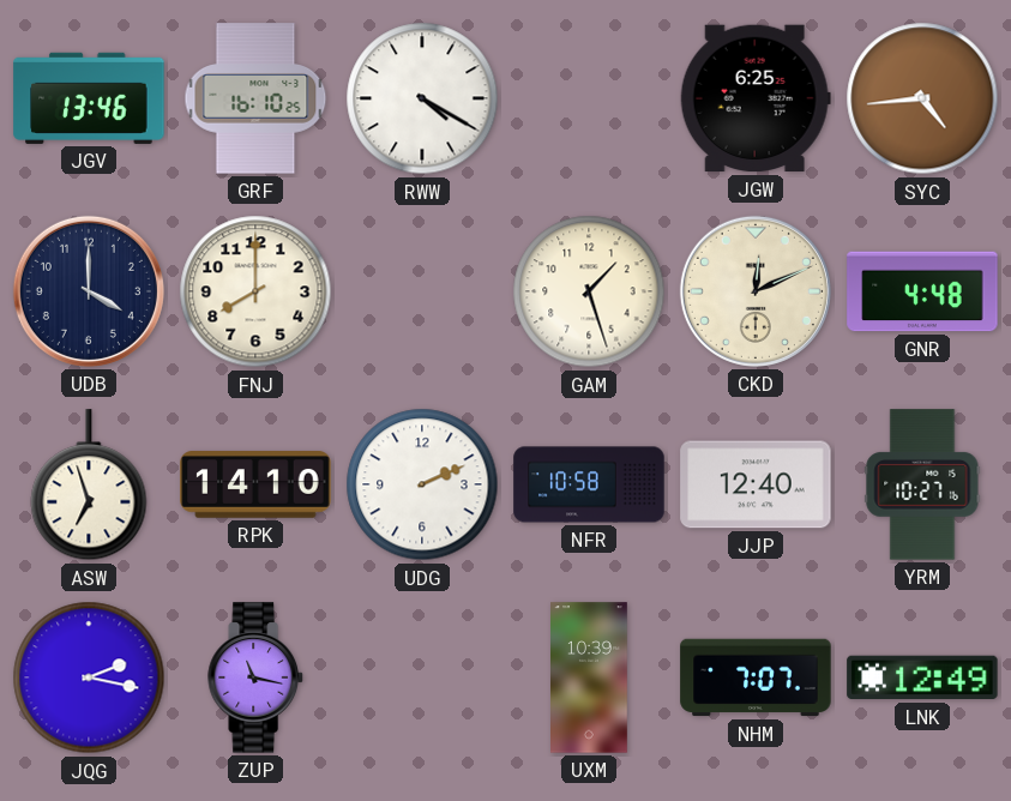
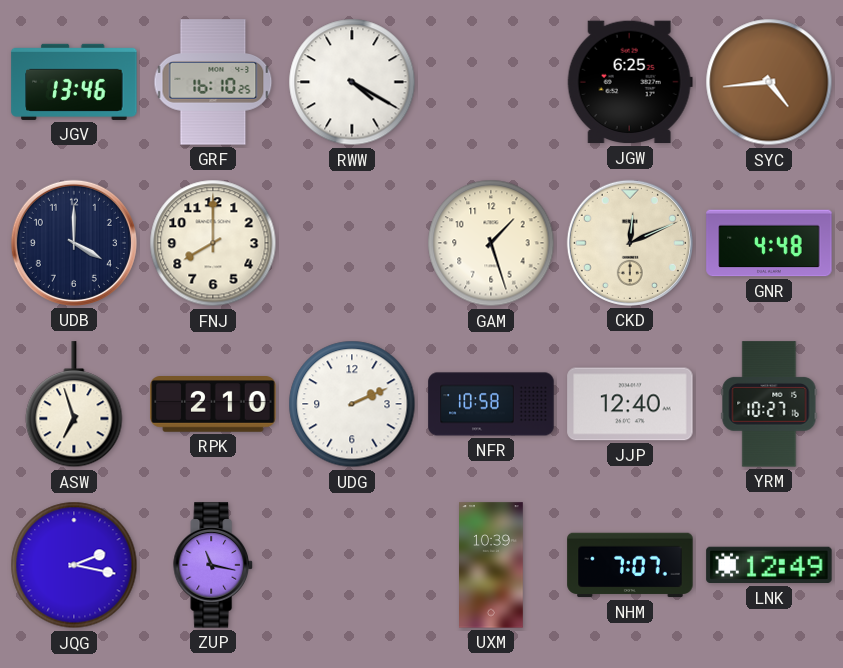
RPK: 14:10 -> 2:10 (213, 405)
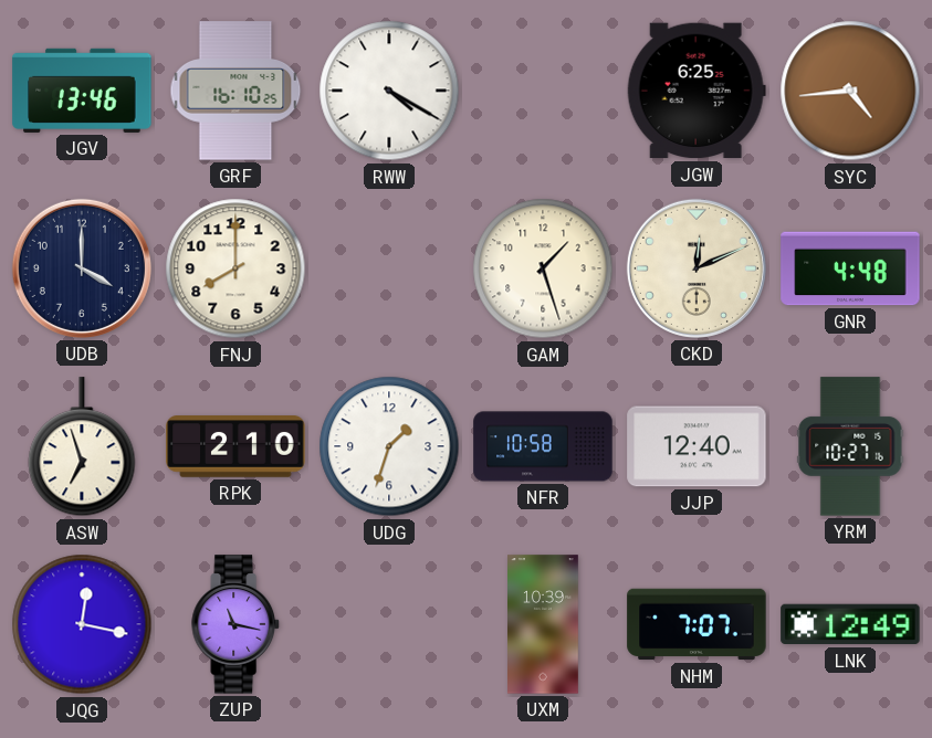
UDG: 2:11 -> 1:33 (389, 446)
JQG: 2:17 -> 12:17 (82, 624)
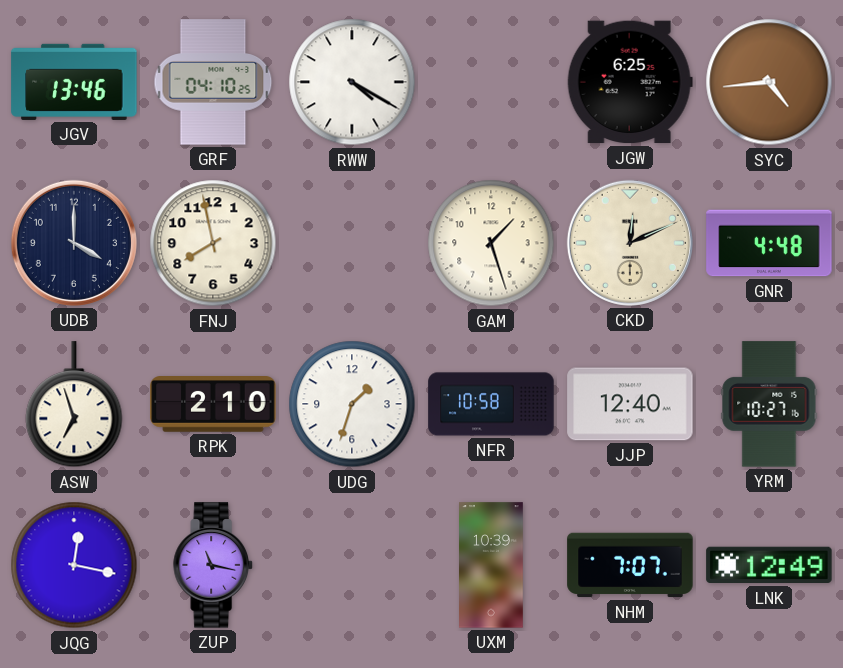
GRF: 16:10 -> 04:10 (213, 82)
FNJ: 8:00 -> 7:58 (213, 243)
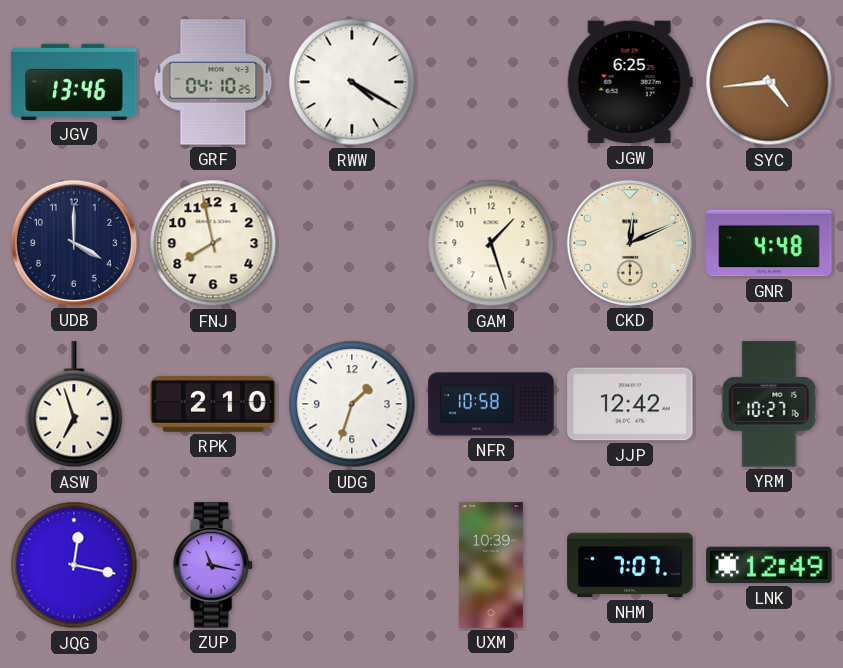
JJP: 12:40 -> 12:42 (630, 404)
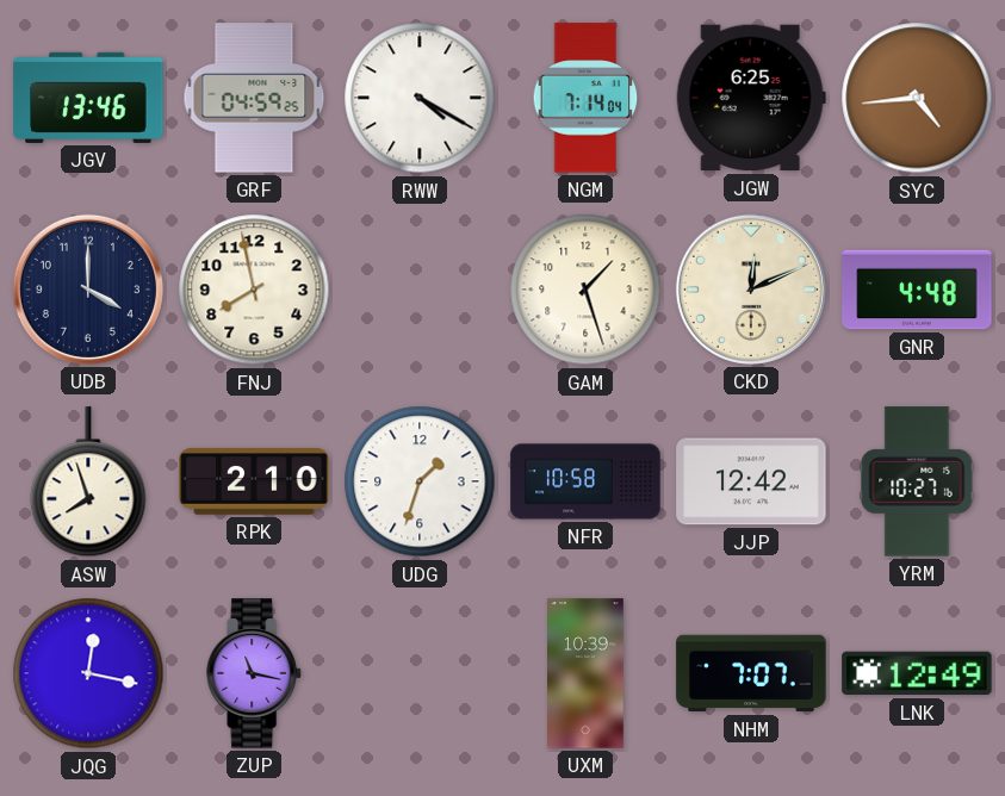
GRF: 04:10 -> 04:59 (254, 98)
NGM: none -> 7:14 (585, 98)
ASW: 6:57 -> 7:57 (88, 483)
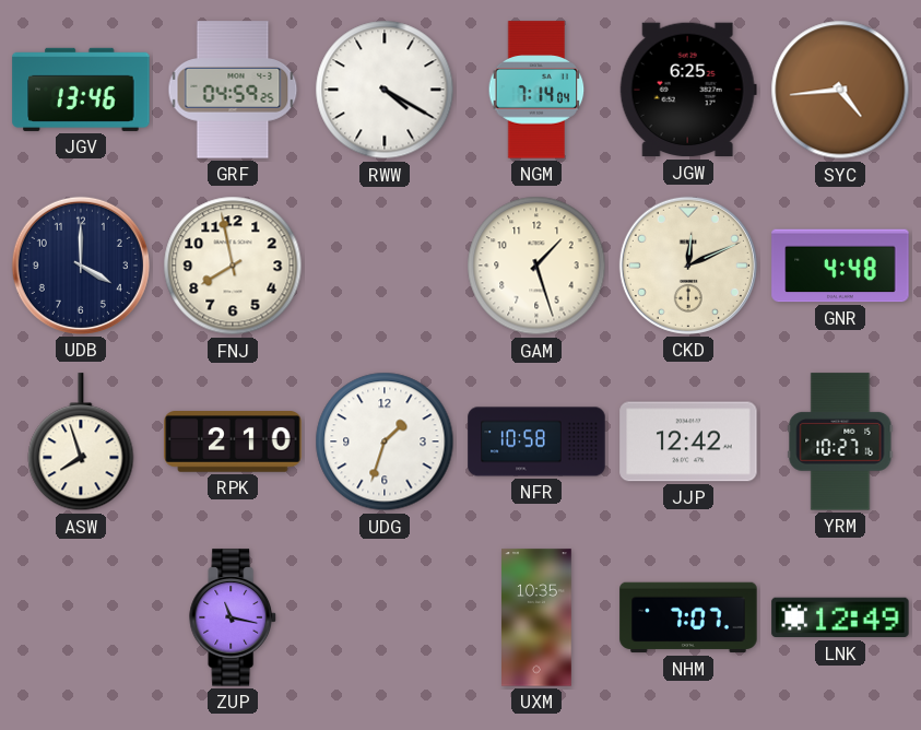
JQG: 12:17 -> none (88, 673)
UXM: 10:39 -> 10:35 (538, 617)
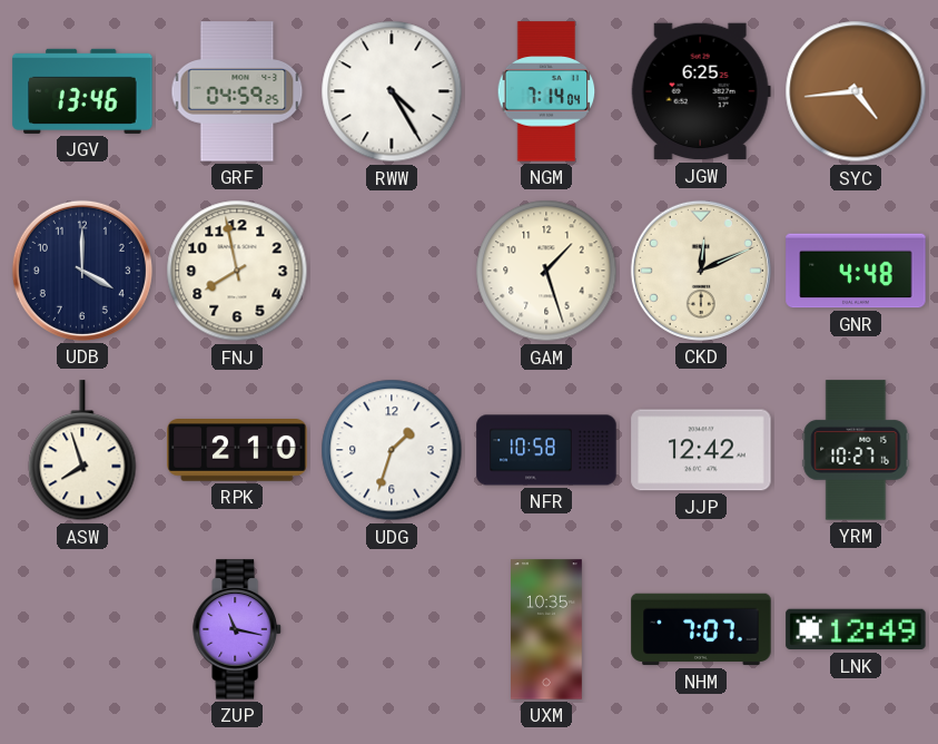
RWW: 4:20 -> 4:25 (392, 91)
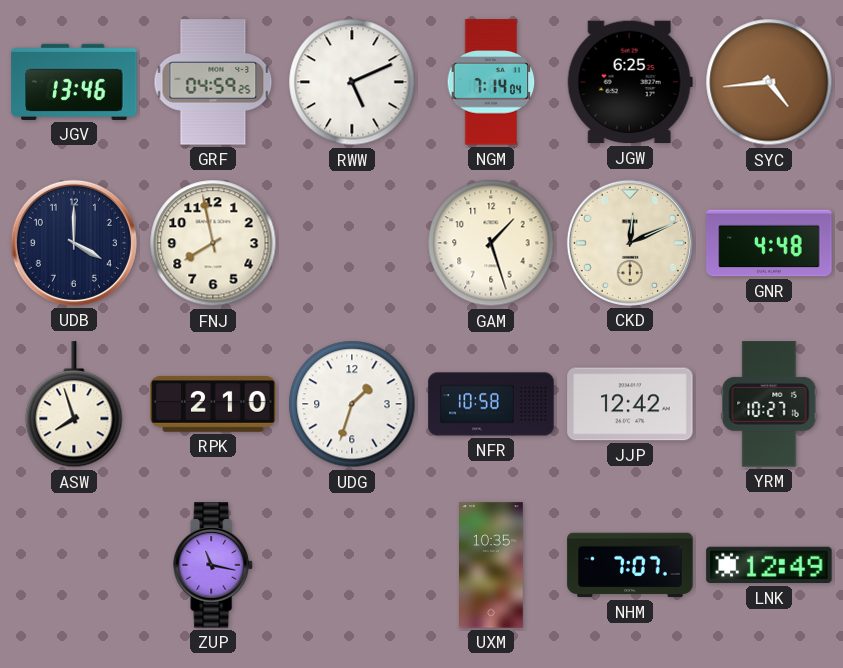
RWW: 4:25 -> 5:11 (352, 82)
